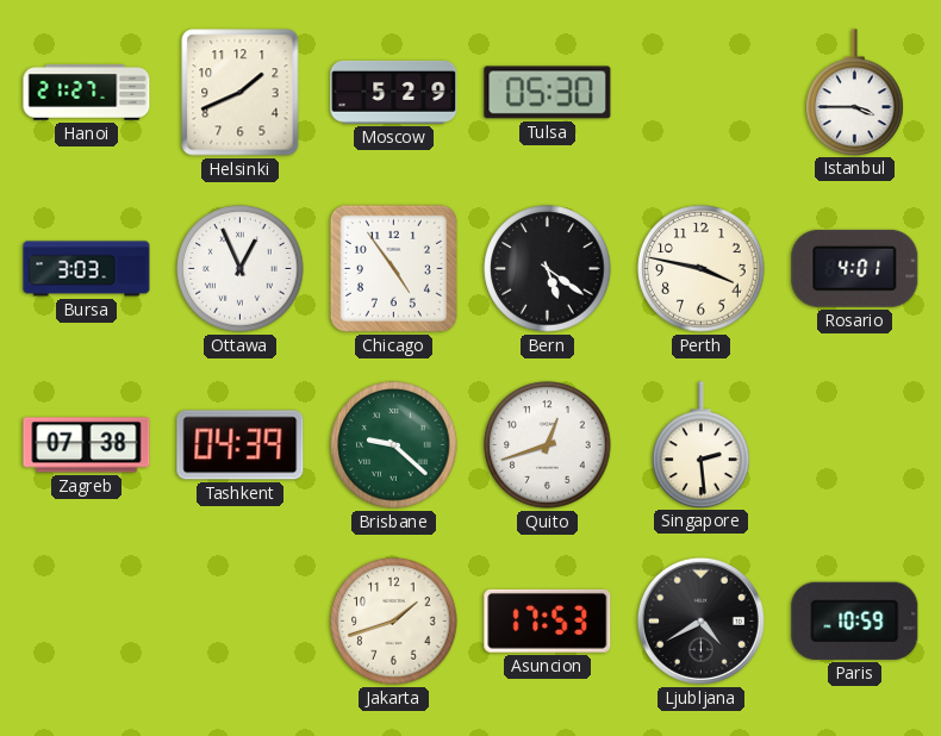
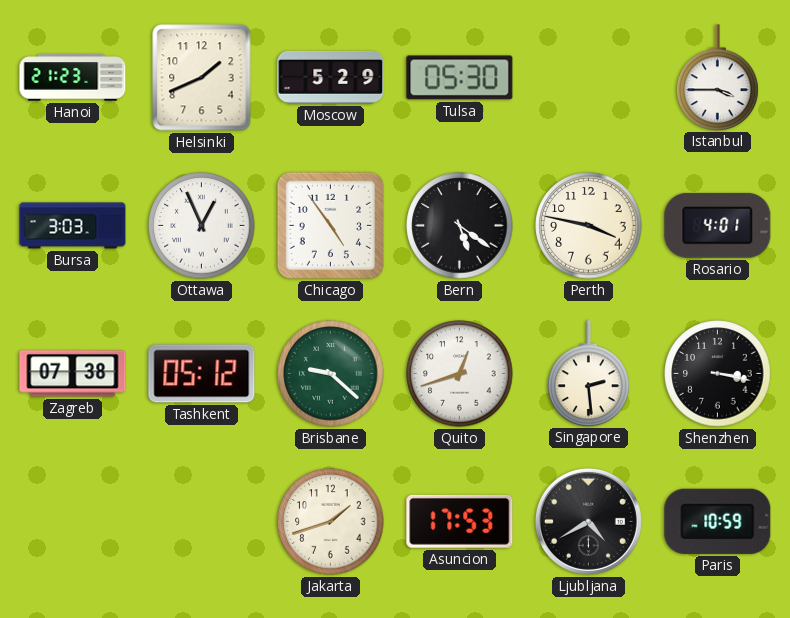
Hanoi: 21:27 -> 21:23 (73, 78)
Tashkent: 04:39 -> 05:12 (202, 374)
Shenzhen: none -> 3:17 (718, 374)
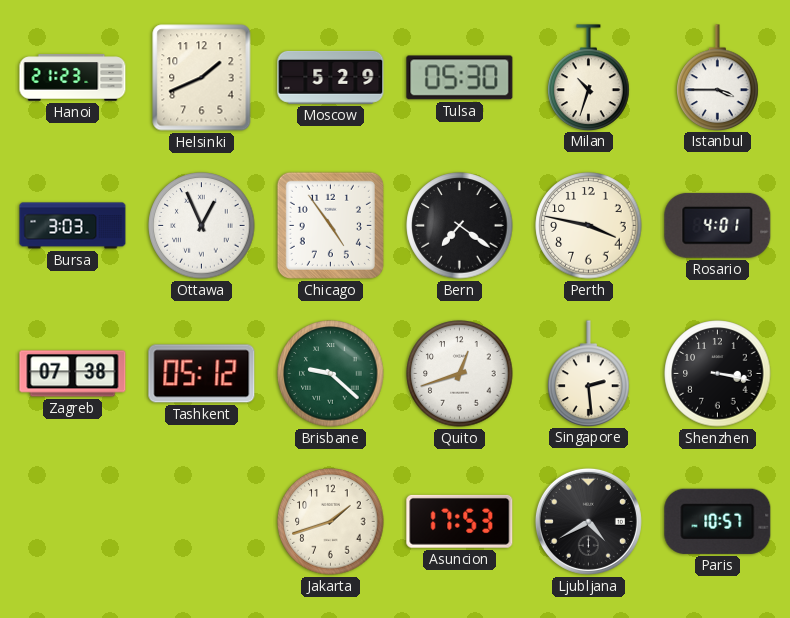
Milan: none -> 10:33 (589, 77)
Bern: 5:21 -> 7:21 (460, 226)
Paris: 10:59 -> 10:57 (718, 521)
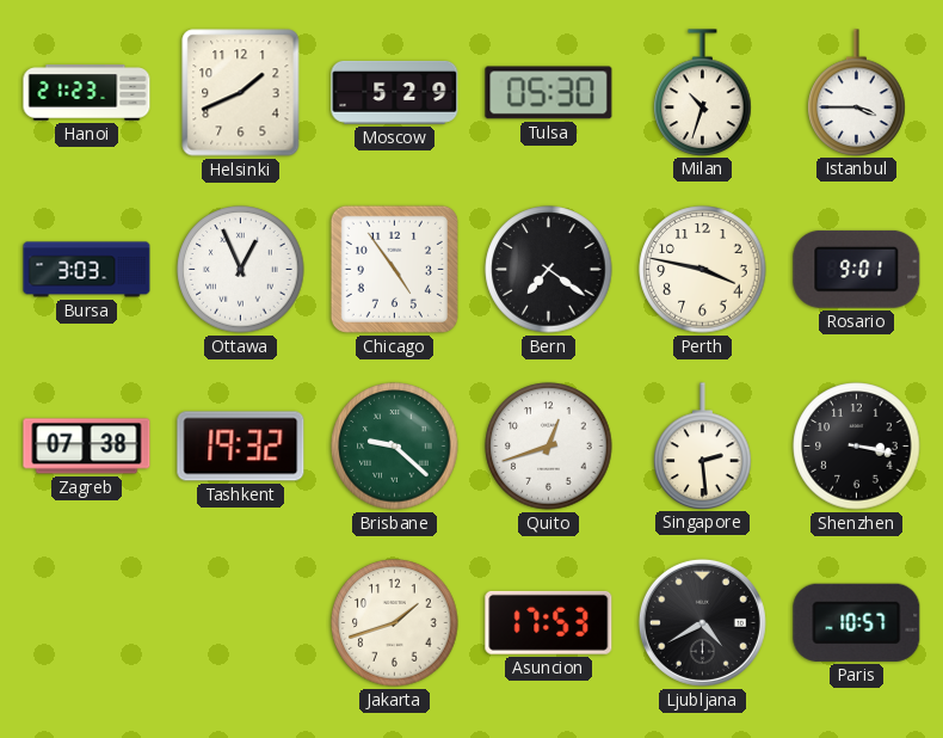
Rosario: 4:01 -> 9:01 (857, 269)
Tashkent: 05:12 -> 19:32 (241, 447)
